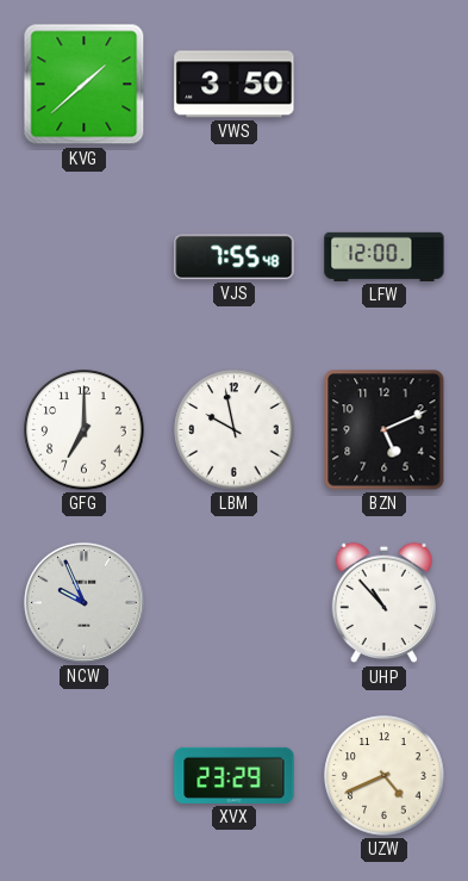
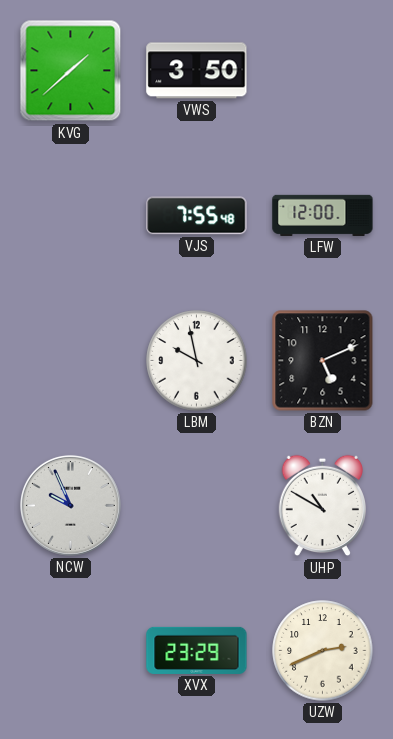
GFG: 7:00 -> none (85, 430)
UHP: 10:53 -> 10:50 (322, 506)
UZW: 4:41 -> 2:41 (323, 651)
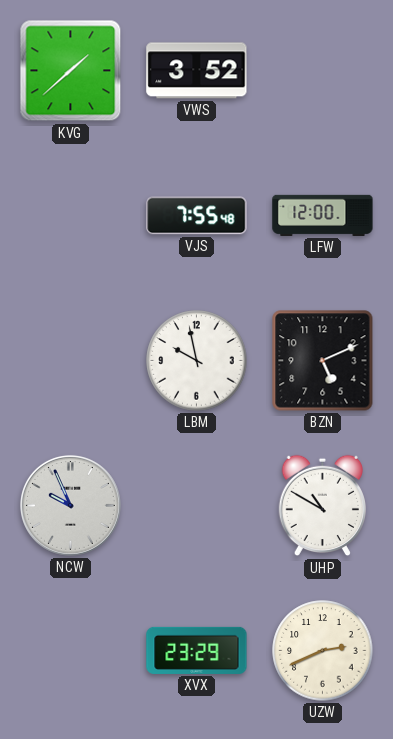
VWS: 3:50 -> 3:52 (197, 71)
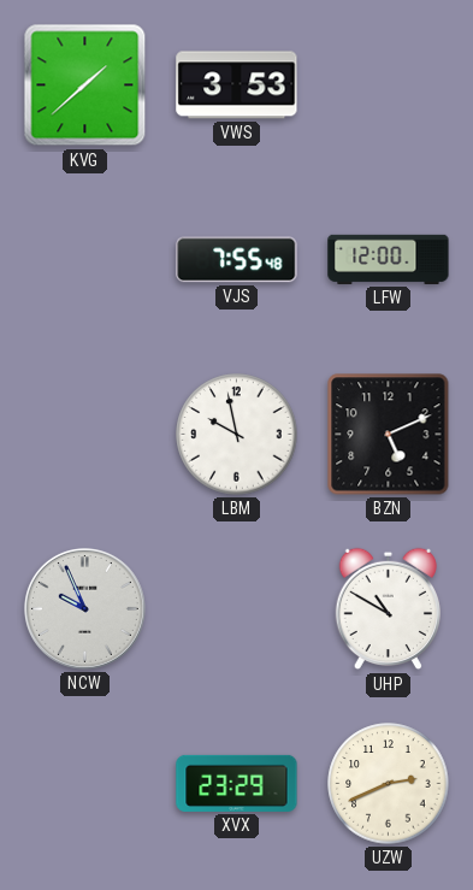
VWS: 3:52 -> 3:53 (237, 86)
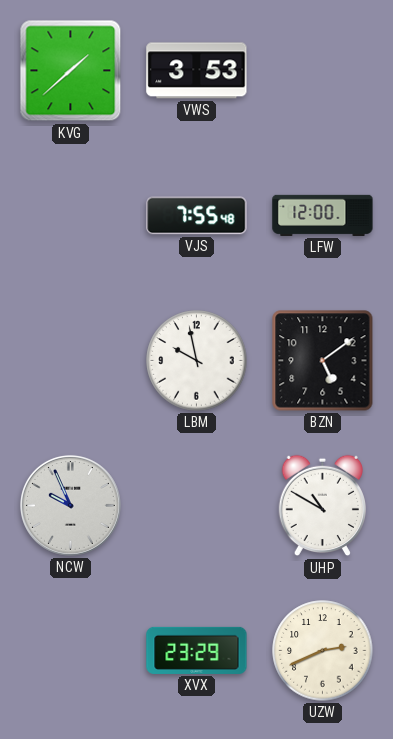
BZN: 5:11 -> 5:09 (323, 361)
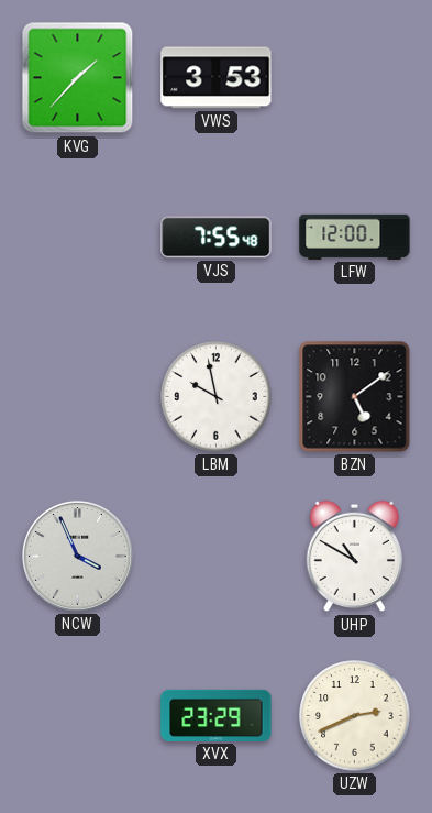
KVG: 1:38 -> 1:37 (78, 78)
NCW: 9:56 -> 3:56 (77, 556)
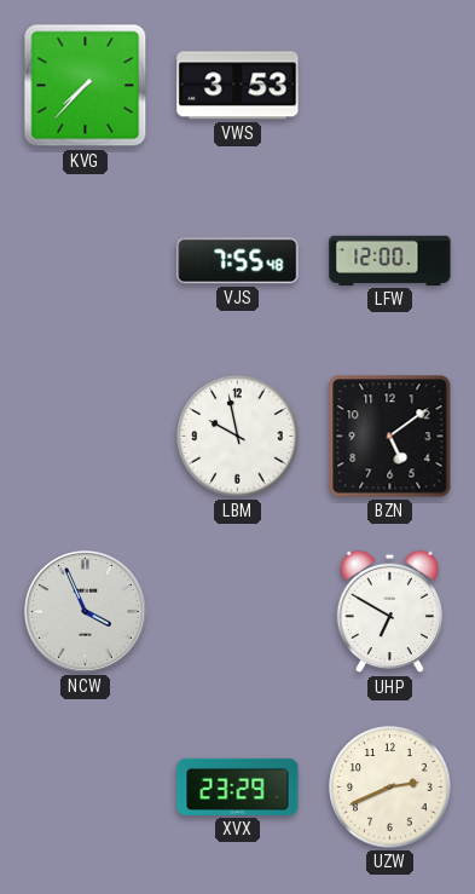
KVG: 1:37 -> 7:37 (86, 86)
UHP: 10:50 -> 6:50 (389, 612)
